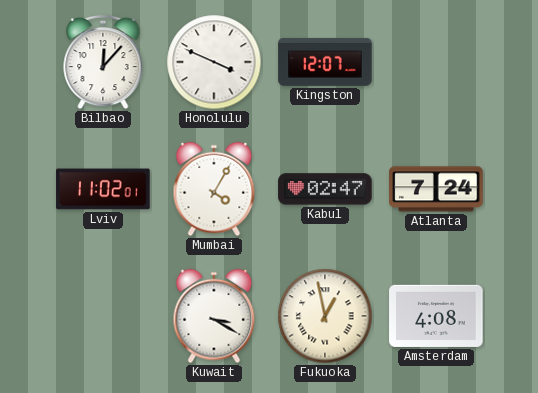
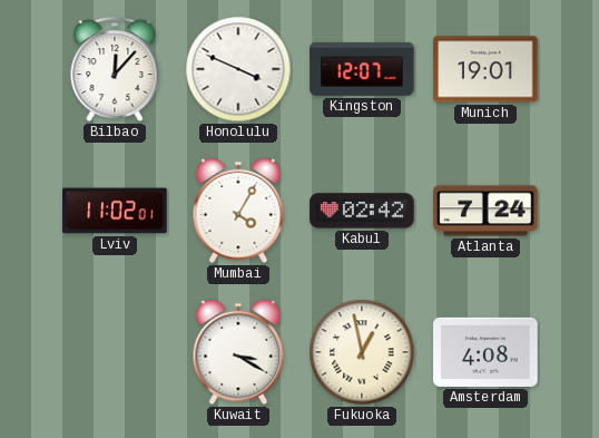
Munich: none -> 19:01 (485, 69)
Kabul: 02:47 -> 02:42 (362, 211)
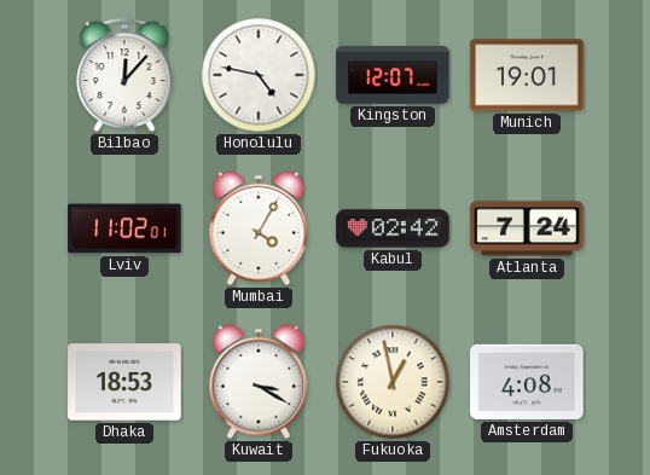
Honolulu: 3:49 -> 4:47 (259, 75)
Dhaka: none -> 18:53 (124, 382)
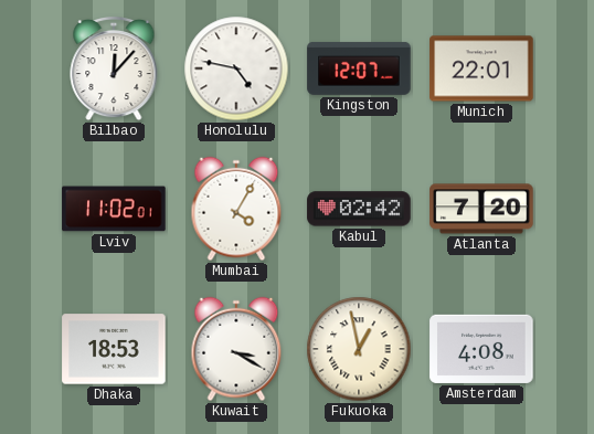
Munich: 19:01 -> 22:01 (481, 68)
Atlanta: 7:24 -> 7:20 (481, 209)
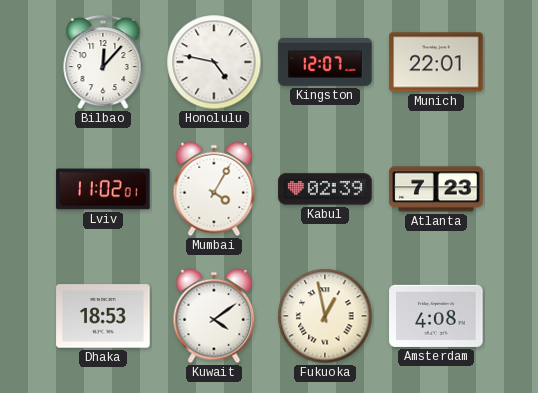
Kabul: 02:42 -> 02:39 (325, 189)
Atlanta: 7:20 -> 7:23 (436, 189)
Kuwait: 3:20 -> 4:09 (214, 316)
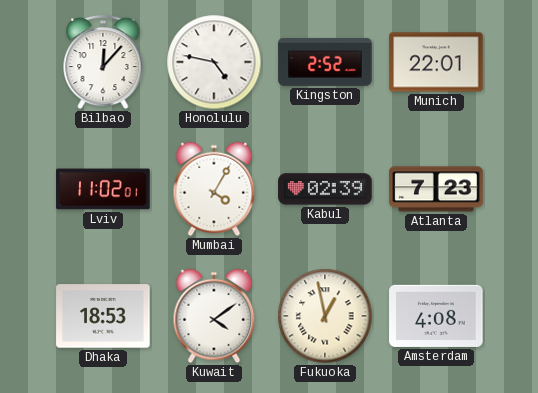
Kingston: 12:07 -> 2:52 (325, 62)
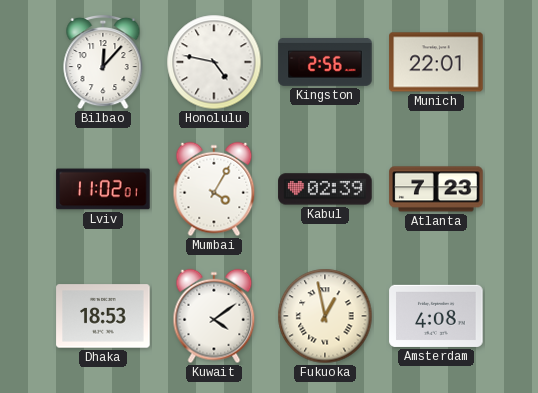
Kingston: 2:52 -> 2:56 (325, 62)
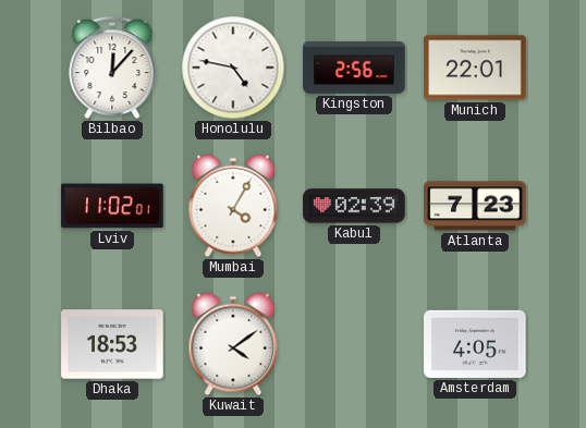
Fukuoka: 12:58 -> none (325, 316)
Amsterdam: 4:08 -> 4:05 (475, 344)
